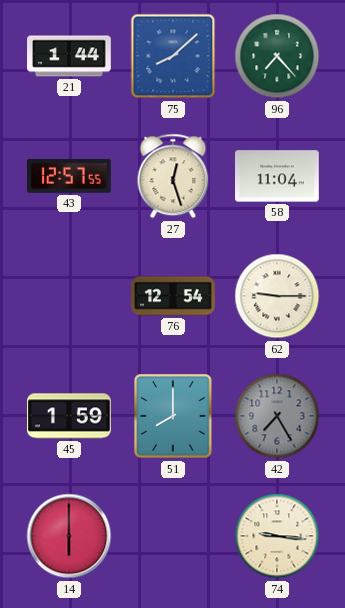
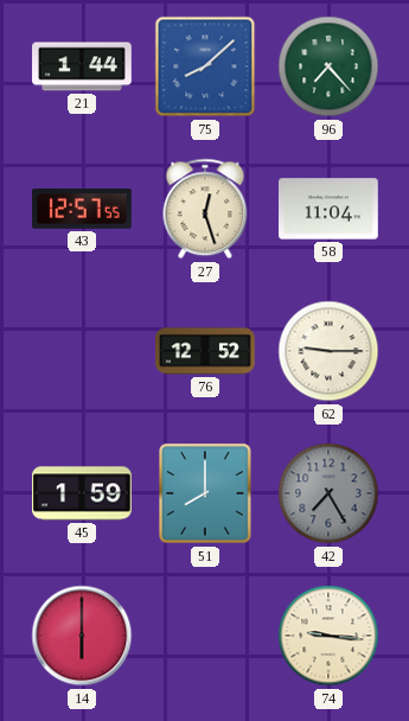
76: 12:54 -> 12:52 (205, 351)
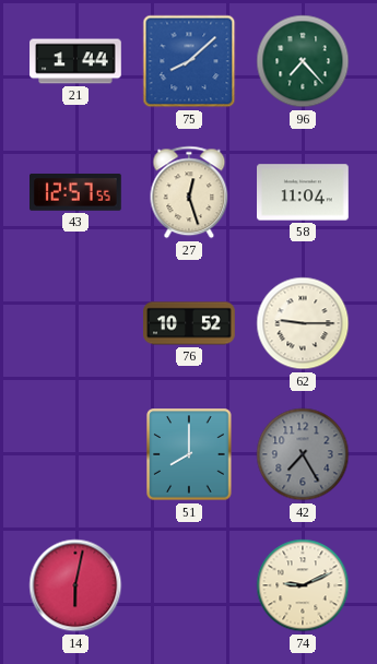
76: 12:52 -> 10:52 (189, 323)
45: 1:59 -> none (83, 493)
14: 6:00 -> 6:02 (75, 585)
74: 9:16 -> 9:11 (303, 585)
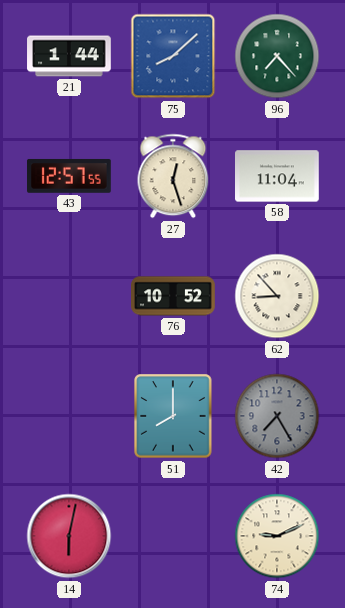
62: 9:15 -> 8:53 (277, 296)
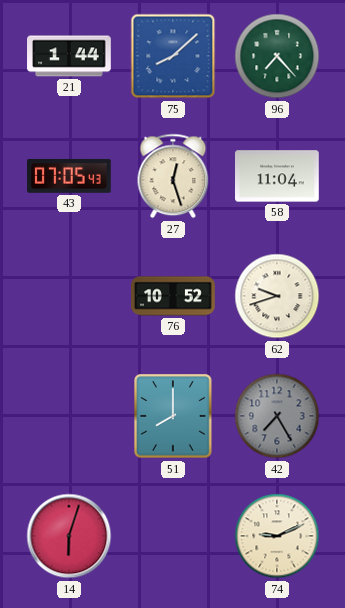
43: 12:57 -> 07:05 (70, 176)
62: 8:53 -> 9:42 (277, 296)
14: 6:02 -> 6:03 (69, 536)
